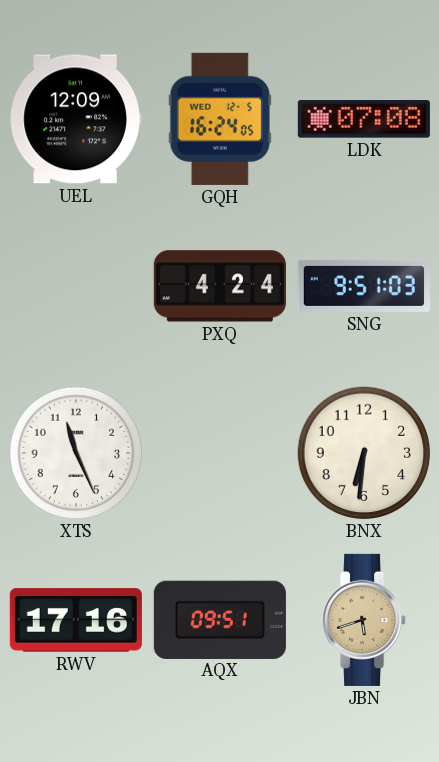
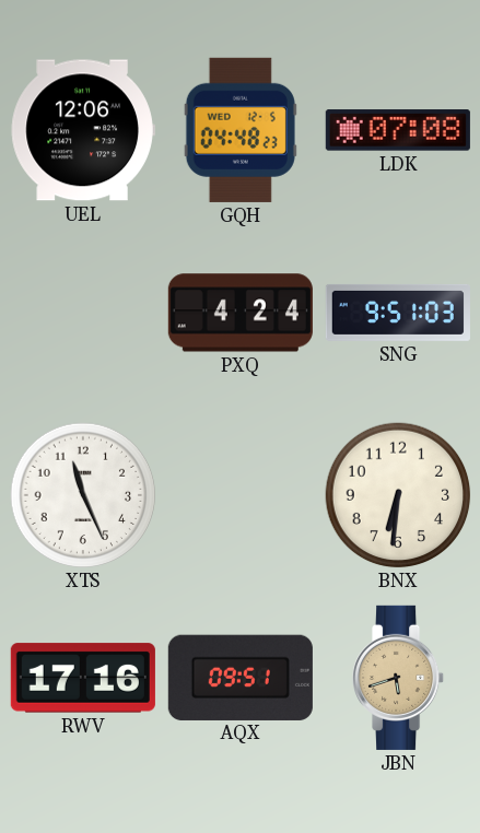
UEL: 12:09 -> 12:06 (83, 130)
GQH: 16:24 -> 04:48 (241, 130)
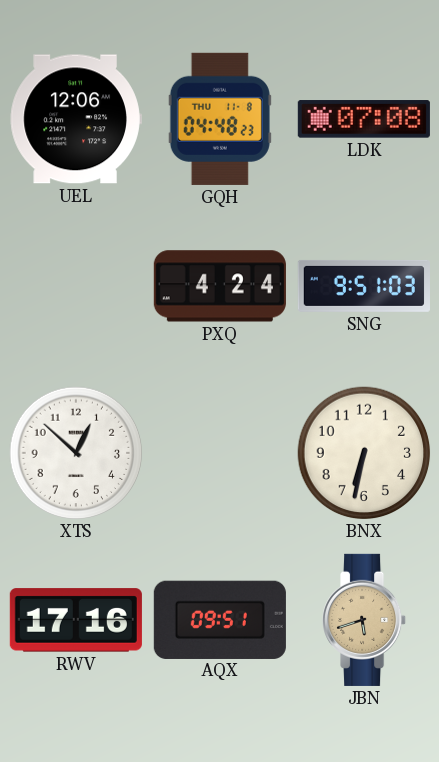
GQH date: WED 12-5 -> THU 11-8 (220, 119)
XTS: 11:26 -> 12:52 (76, 453)
BNX: 6:31 -> 6:32 (364, 453)
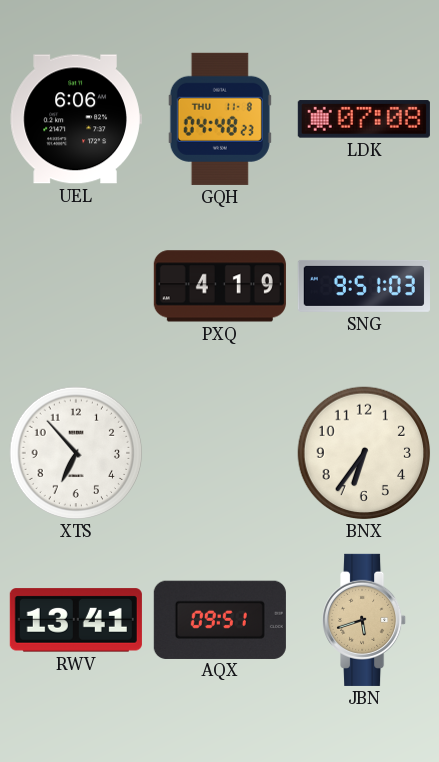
UEL: 12:06 -> 6:06 (76, 119)
PXQ: 4:24 -> 4:19 (220, 286)
XTS: 12:52 -> 6:53 (76, 453)
BNX: 6:32 -> 6:36 (364, 453)
RWV: 17:16 -> 13:41 (76, 620)
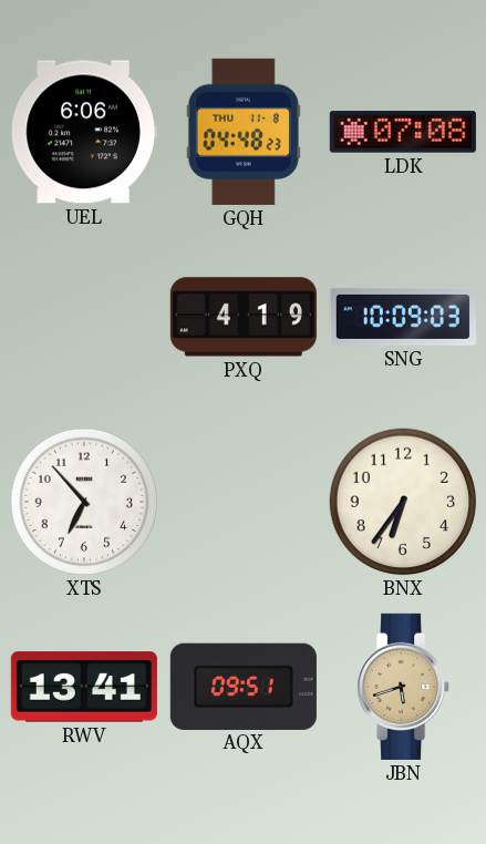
SNG: 9:51 -> 10:09 (403, 317)
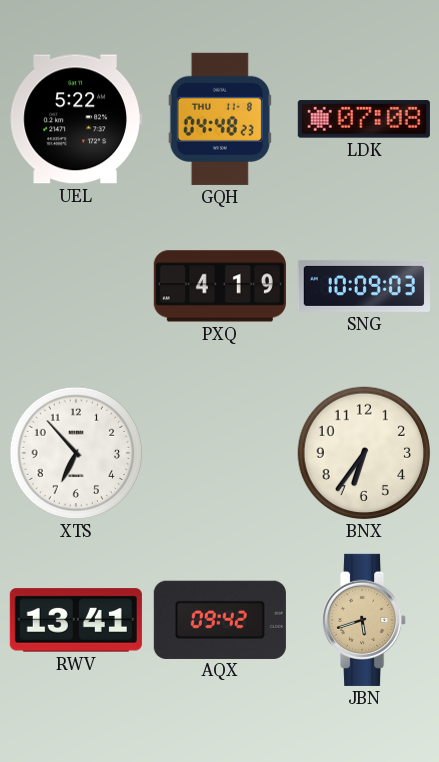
UEL: 6:06 -> 5:22 (76, 119)
AQX: 09:51 -> 09:42 (220, 619)
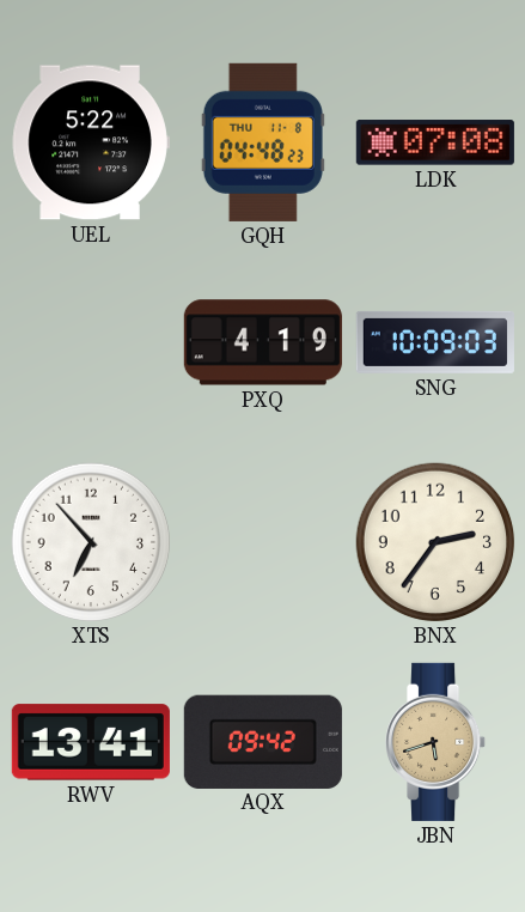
BNX: 6:36 -> 2:36 (435, 542)
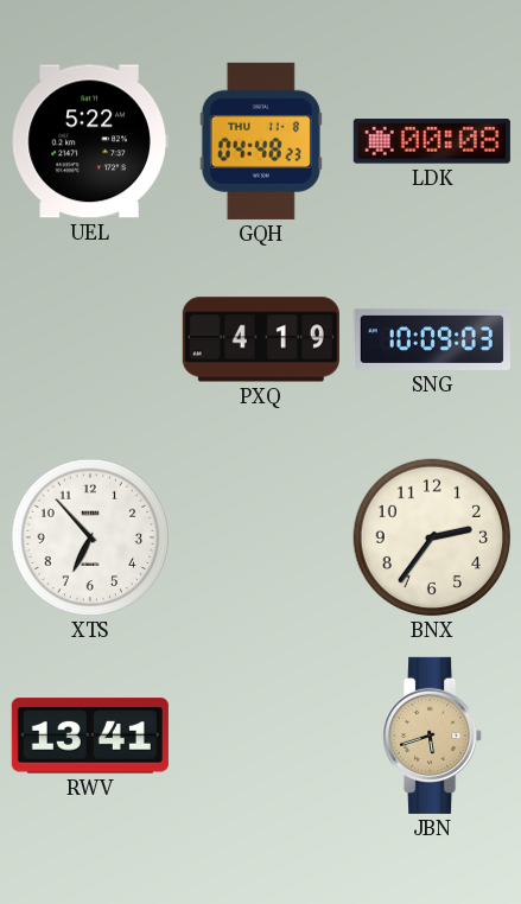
LDK: 07:08 -> 00:08 (432, 141)
AQX: 09:42 -> none (263, 741)
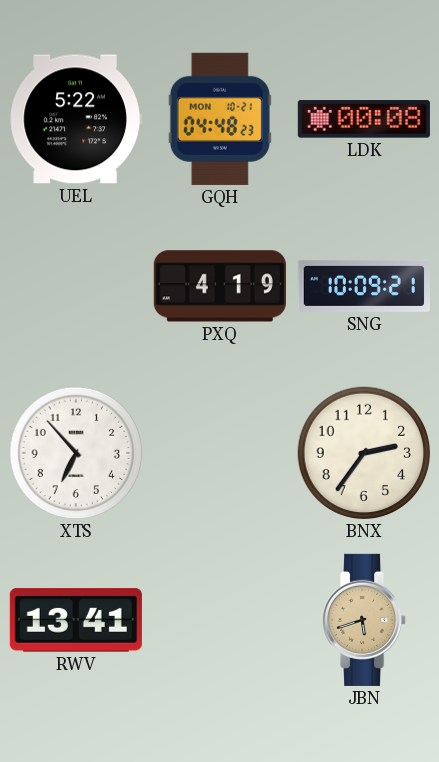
GQH date: THU 11-8 -> MON 10-21 (220, 119)
SNG: 10:09:03 -> 10:09:21 (364, 286)
